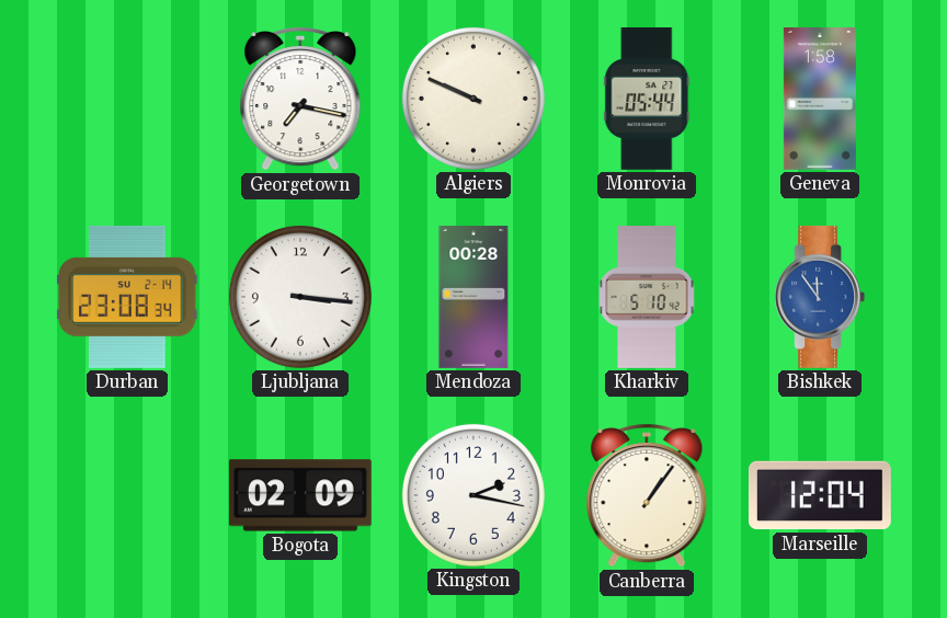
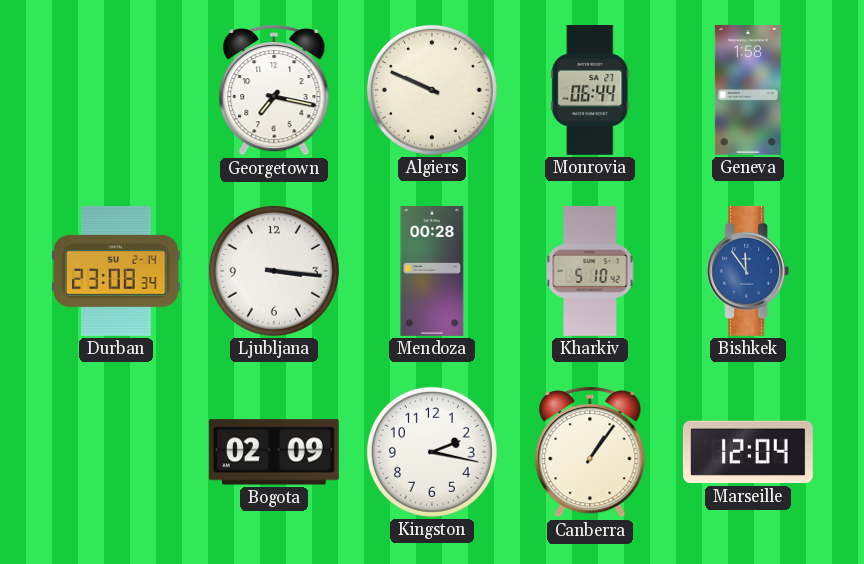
Monrovia: 05:44 -> 06:44 (590, 91)
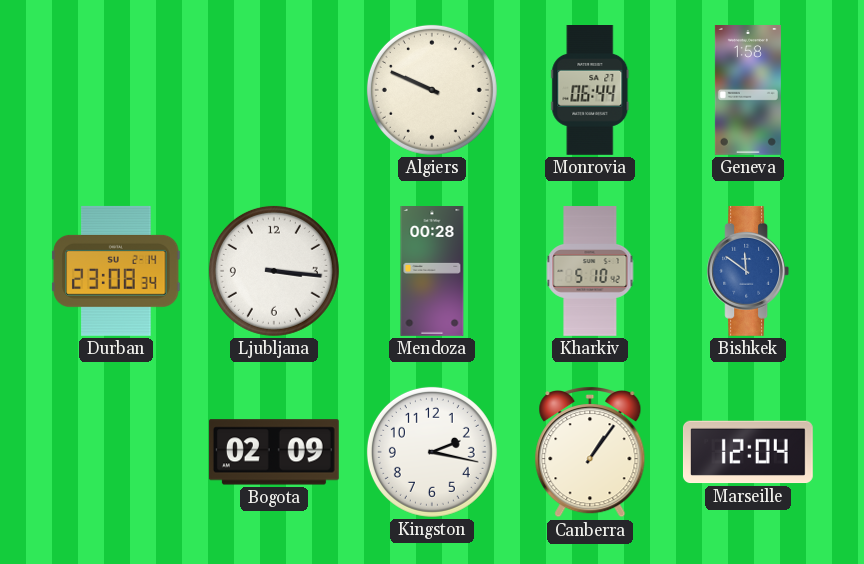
Georgetown: 7:17 -> none (274, 90)
Bishkek: 11:54 -> 11:51 (748, 271)
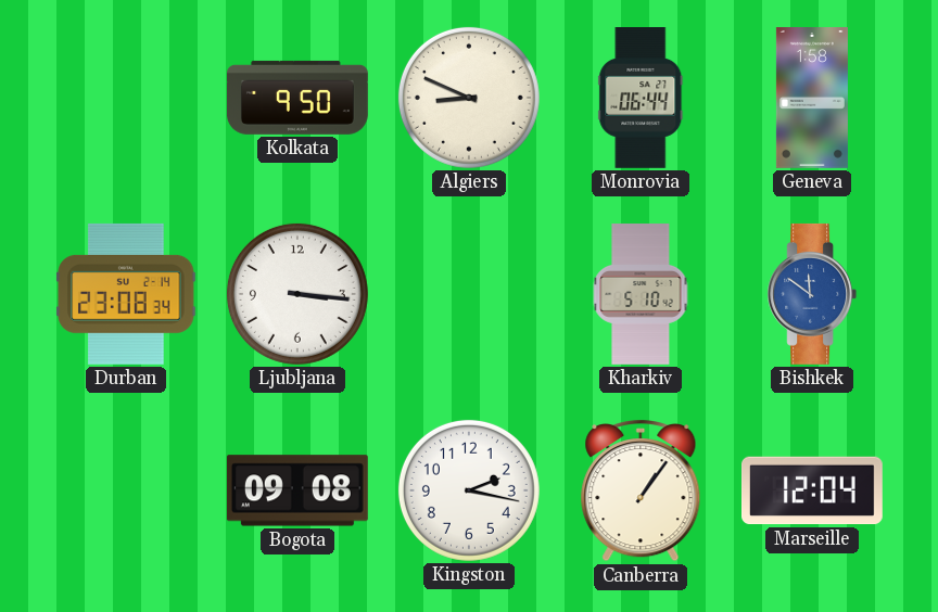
Kolkata: none -> 9:50 (297, 98)
Algiers: 9:49 -> 8:49 (469, 98)
Mendoza: 00:28 -> none (432, 272)
Bogota: 02:09 -> 09:08 (297, 490)
